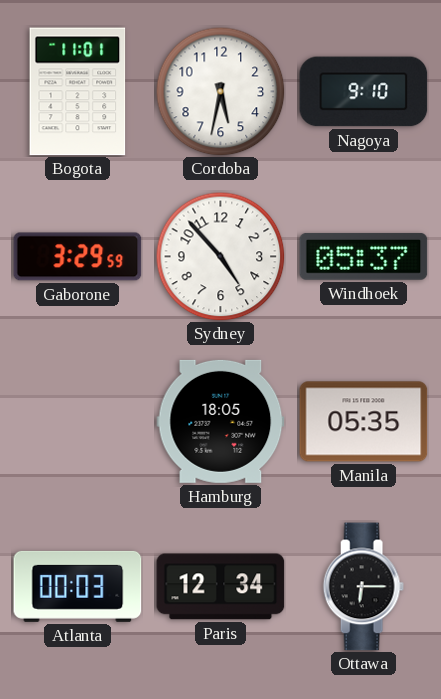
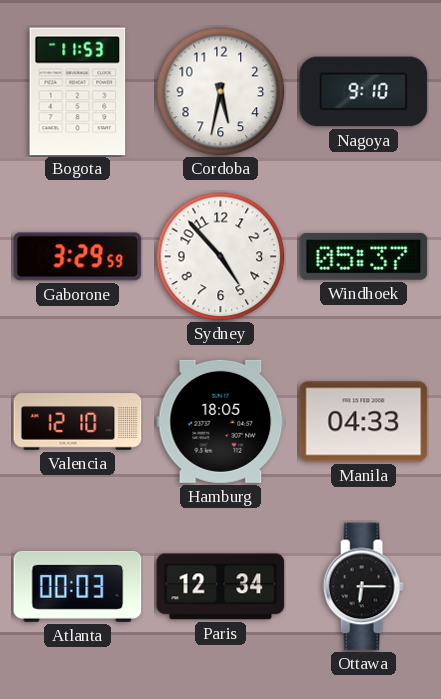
Bogota: 11:01 -> 11:53 (78, 92)
Valencia: none -> 12:10 (78, 422)
Manila: 05:35 -> 04:33 (364, 422)
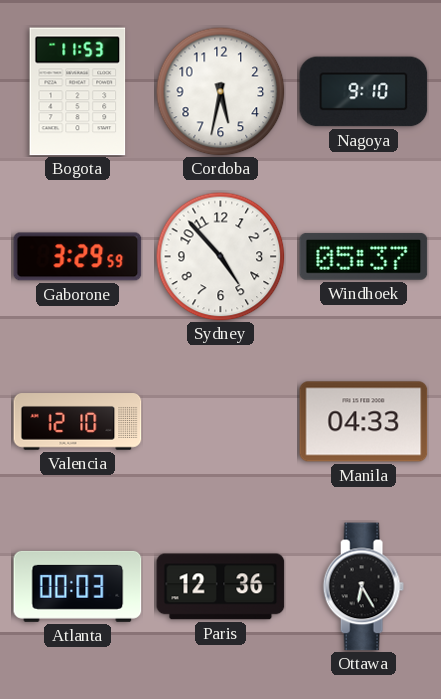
Hamburg: 18:05 -> none (221, 421)
Paris: 12:34 -> 12:36 (221, 587)
Ottawa: 6:15 -> 6:25 (363, 587)
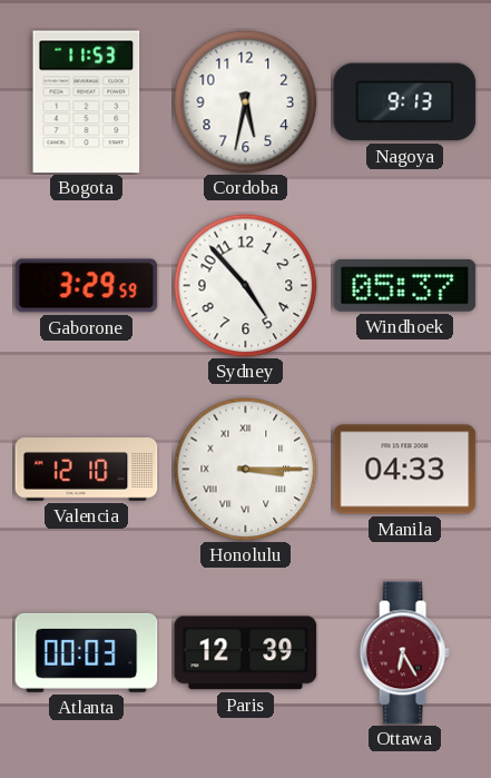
Nagoya: 9:10 -> 9:13 (405, 102)
Honolulu: none -> 3:15 (245, 469)
Paris: 12:36 -> 12:39 (246, 653)
Ottawa dial: black -> burgundy (404, 653)
